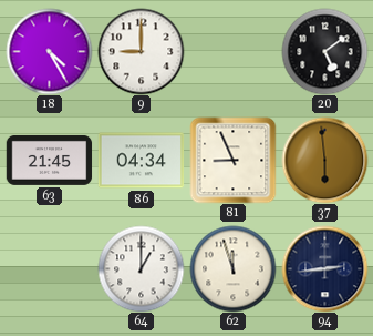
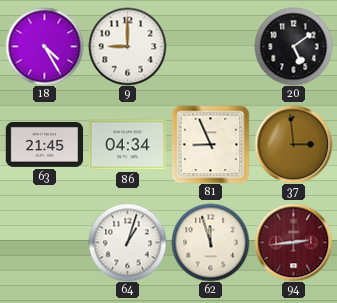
37: 5:59 -> 2:59 (293, 144)
64: 1:00 -> 1:03 (127, 242)
94 dial: navy -> burgundy (293, 242)
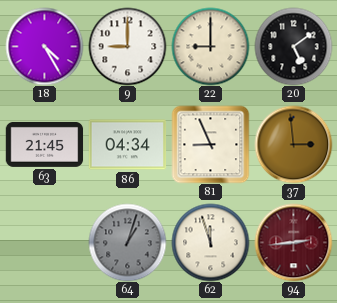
22: none -> 9:00 (210, 46)
64 dial: white -> grey (127, 242)
